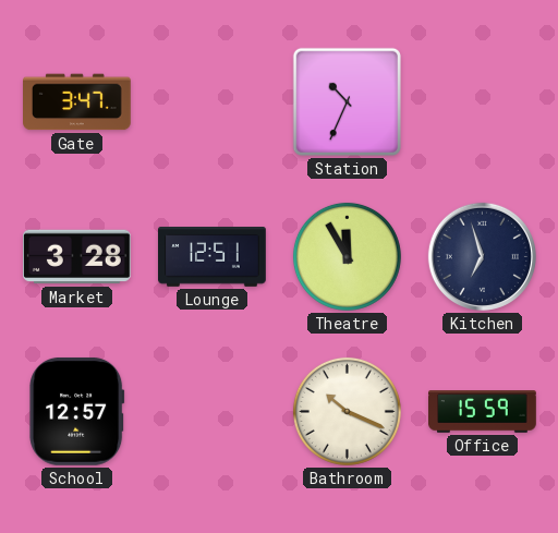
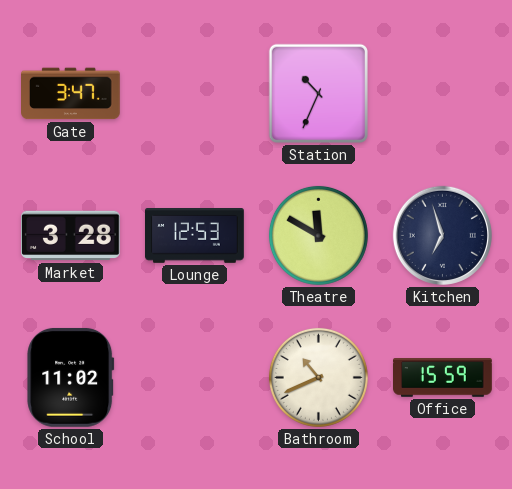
Lounge: 12:51 -> 12:53 (195, 236)
Theatre: 11:55 -> 11:50 (318, 235)
School: 12:57 -> 11:02 (71, 377)
Bathroom: 10:19 -> 10:41 (318, 377)
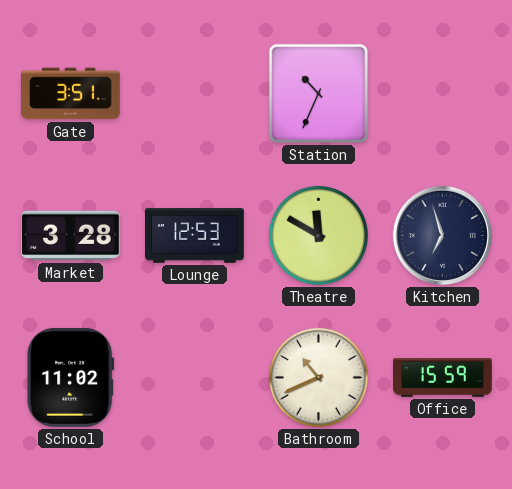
Gate: 3:47 -> 3:51 (71, 94)
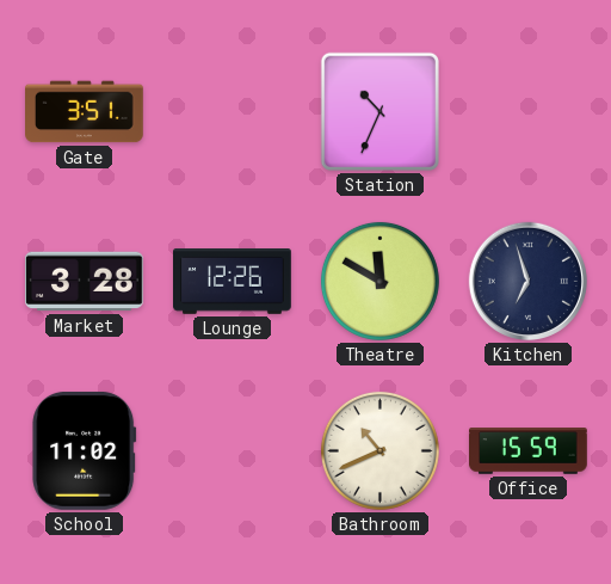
Lounge: 12:53 -> 12:26 (233, 282)
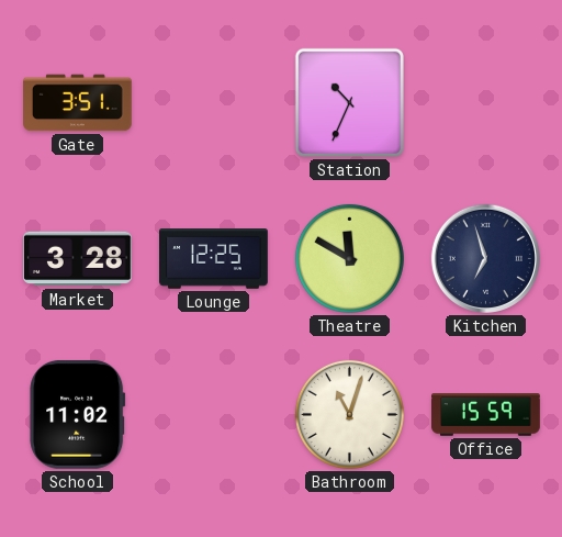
Lounge: 12:26 -> 12:25 (214, 259)
Bathroom: 10:41 -> 11:03 (349, 414)
